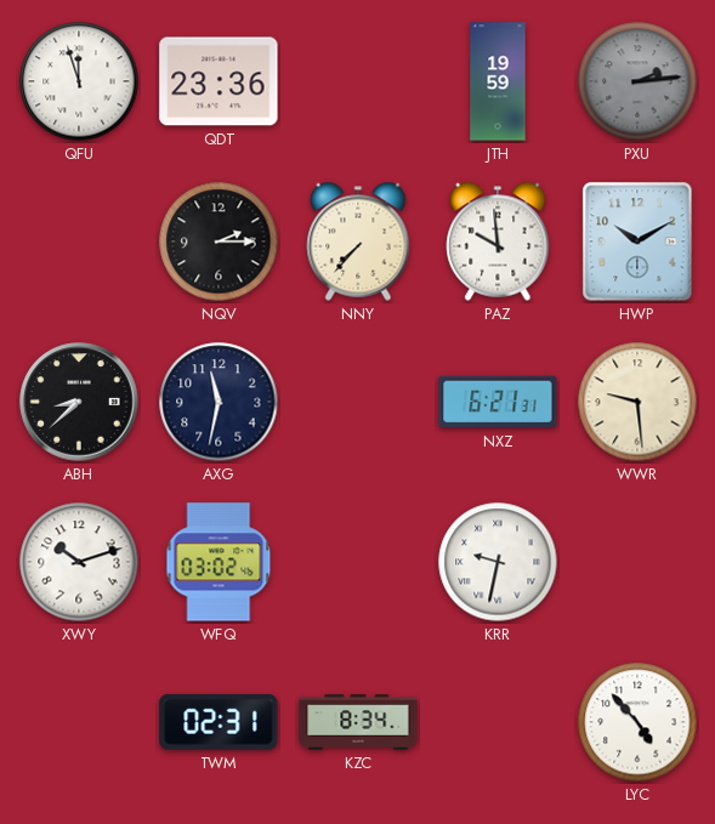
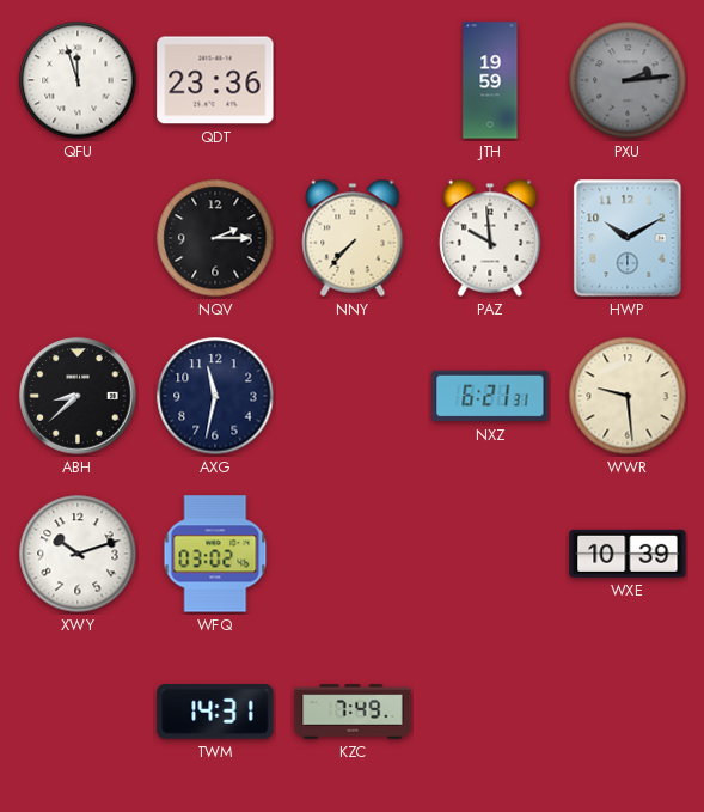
KRR: 9:32 -> none (498, 562)
WXE: none -> 10:39 (628, 554)
TWM: 02:31 -> 14:31 (215, 712)
KZC: 8:34 -> 7:49 (353, 712)
LYC: 4:53 -> none (637, 722)
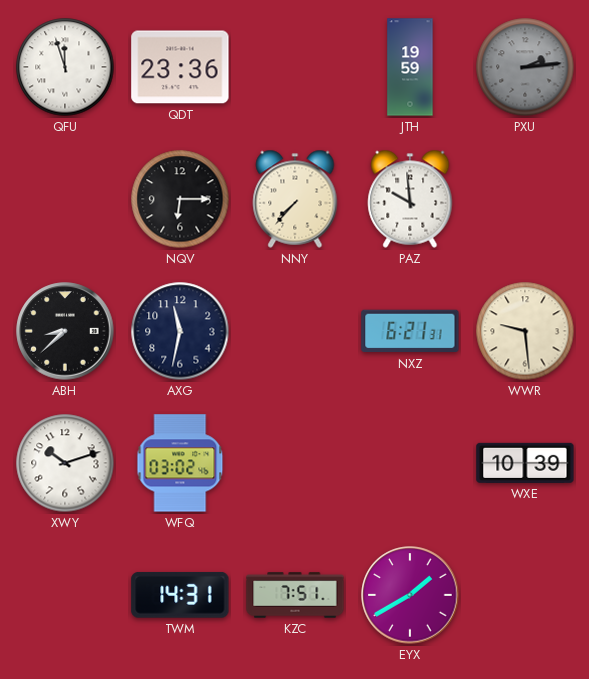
NQV: 2:15 -> 6:15 (180, 199)
HWP: 10:10 -> none (628, 238)
KZC: 7:49 -> 7:51 (295, 595)
EYX: none -> 1:40 (410, 595)
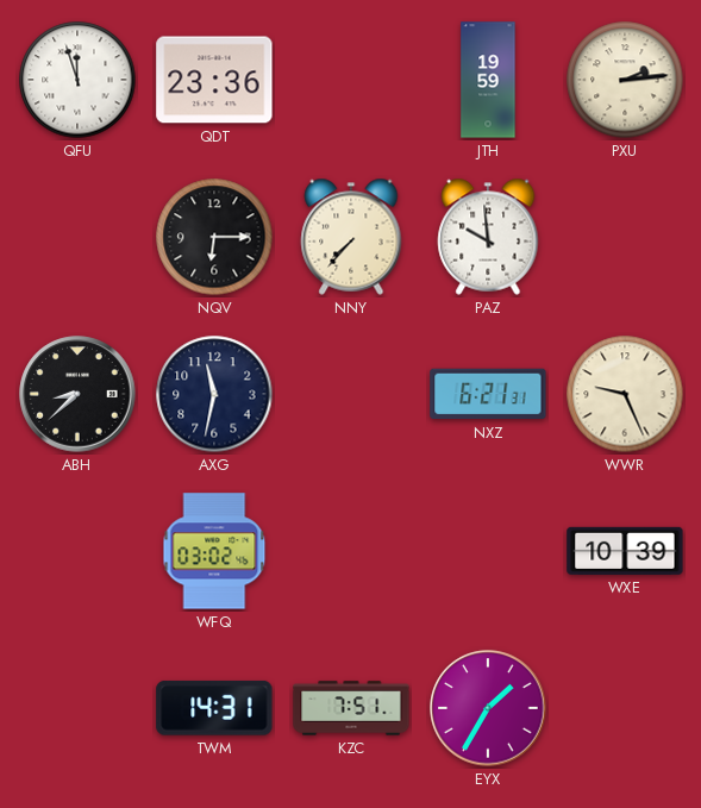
PXU dial: grey -> cream (625, 80)
WWR: 9:29 -> 9:26 (625, 394)
XWY: 10:12 -> none (65, 463)
EYX: 1:40 -> 1:35 (488, 708)
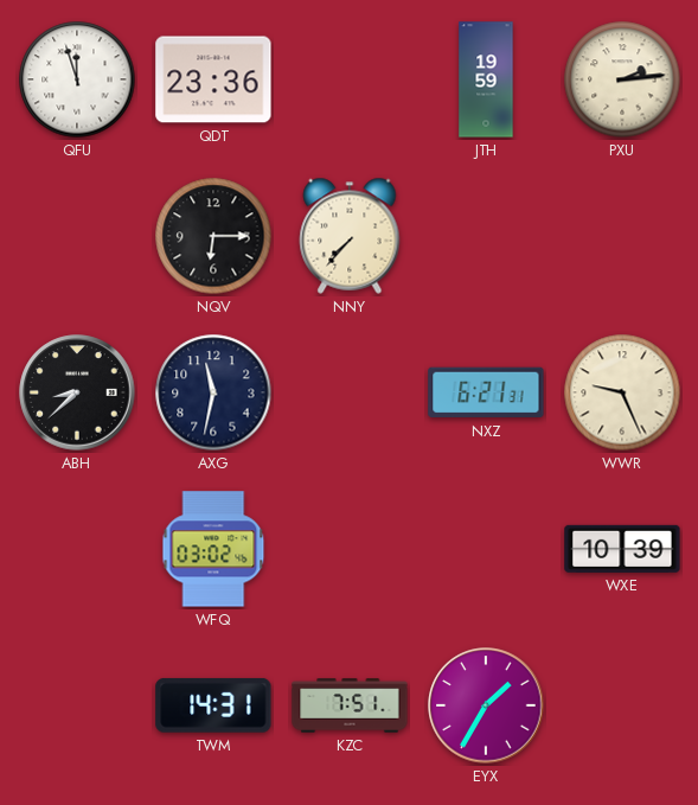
PAZ: 9:59 -> none (488, 237)
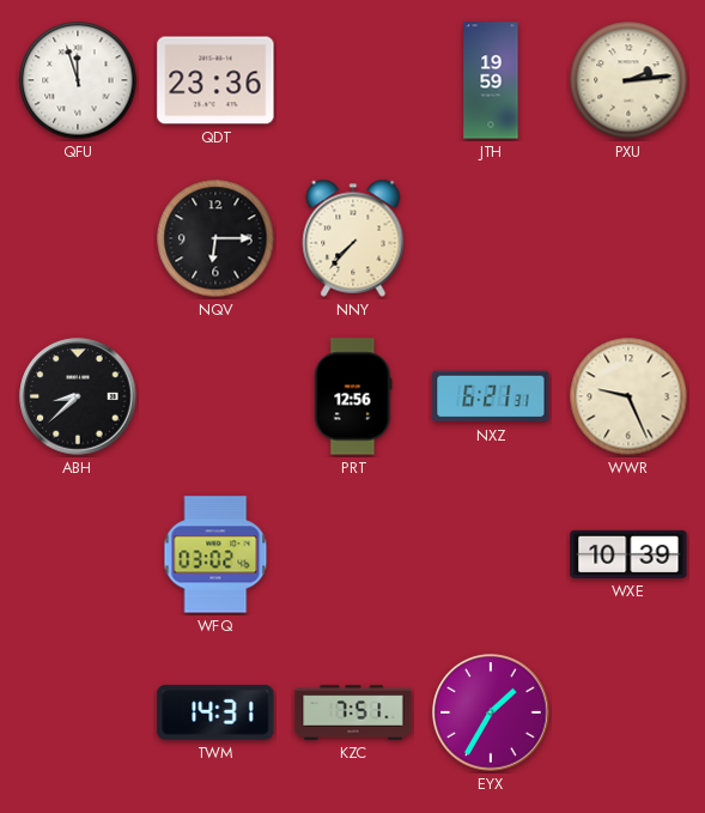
AXG: 11:32 -> none (213, 392)
PRT: none -> 12:56 (353, 396)
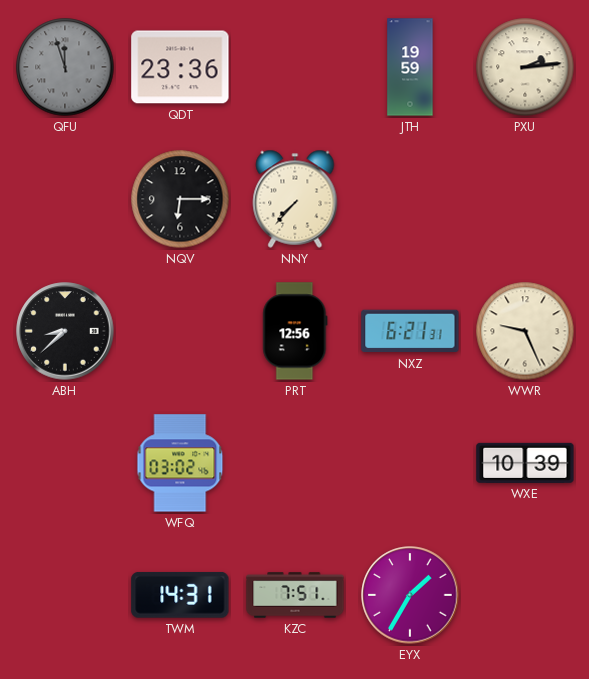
QFU dial: white -> grey (65, 67)
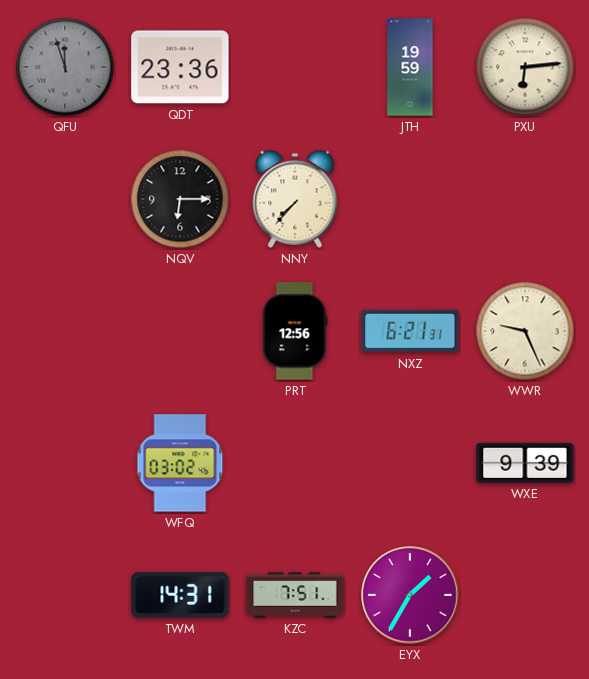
PXU: 2:14 -> 6:14 (525, 67)
ABH: 8:38 -> none (65, 331)
WXE: 10:39 -> 9:39 (525, 463)
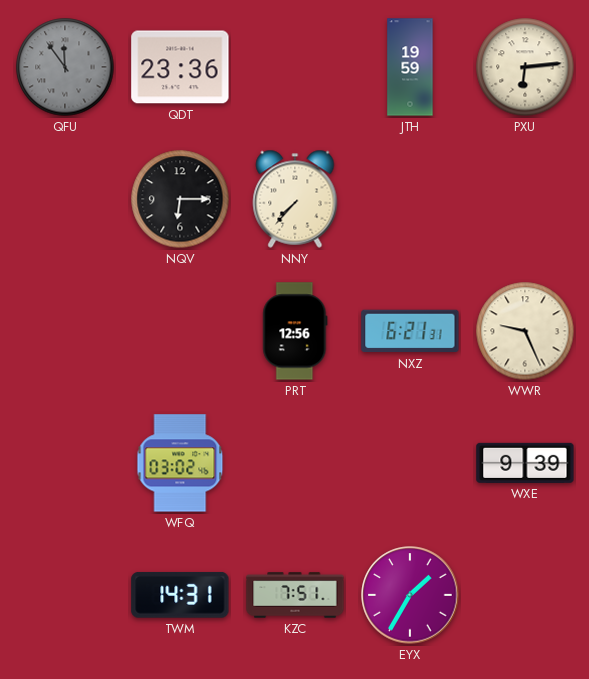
QFU: 11:57 -> 11:54 (65, 67)
